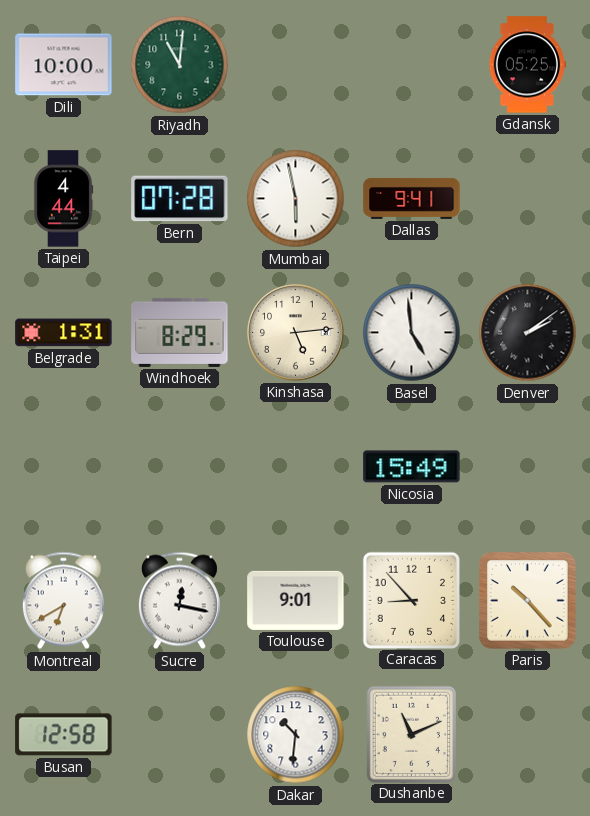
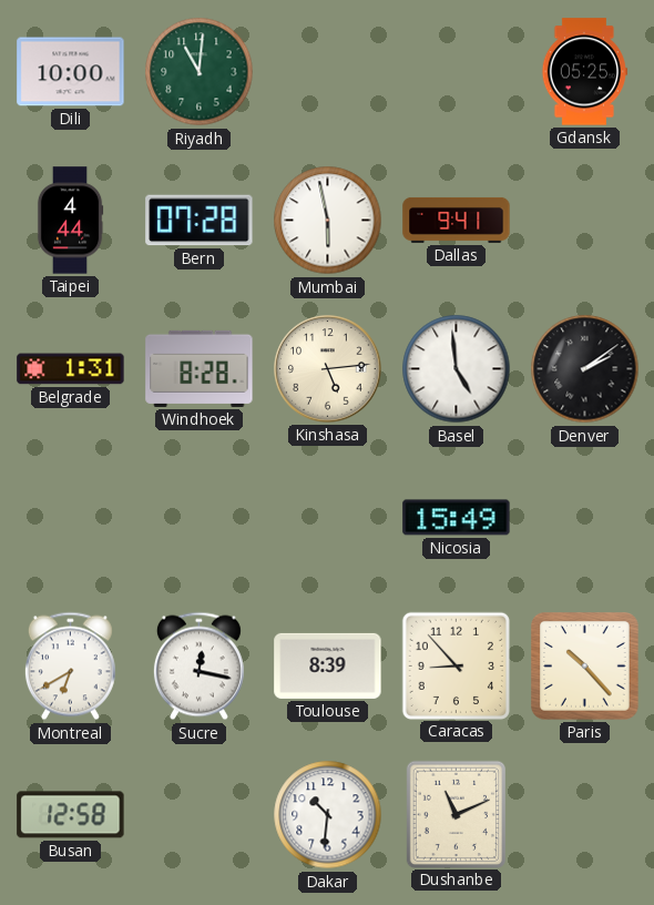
Windhoek: 8:29 -> 8:28 (200, 368)
Toulouse: 9:01 -> 8:39 (328, 665)
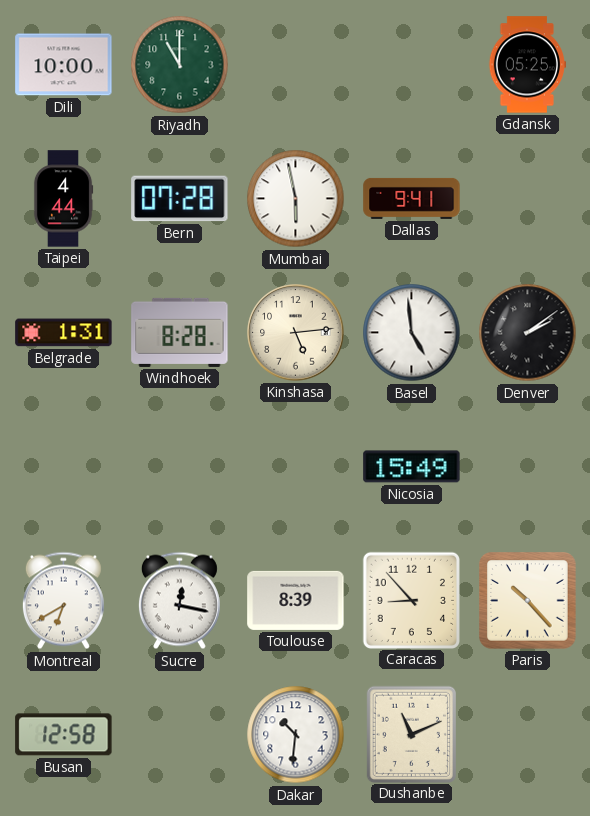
Riyadh: 11:01 -> 11:00 (180, 65)
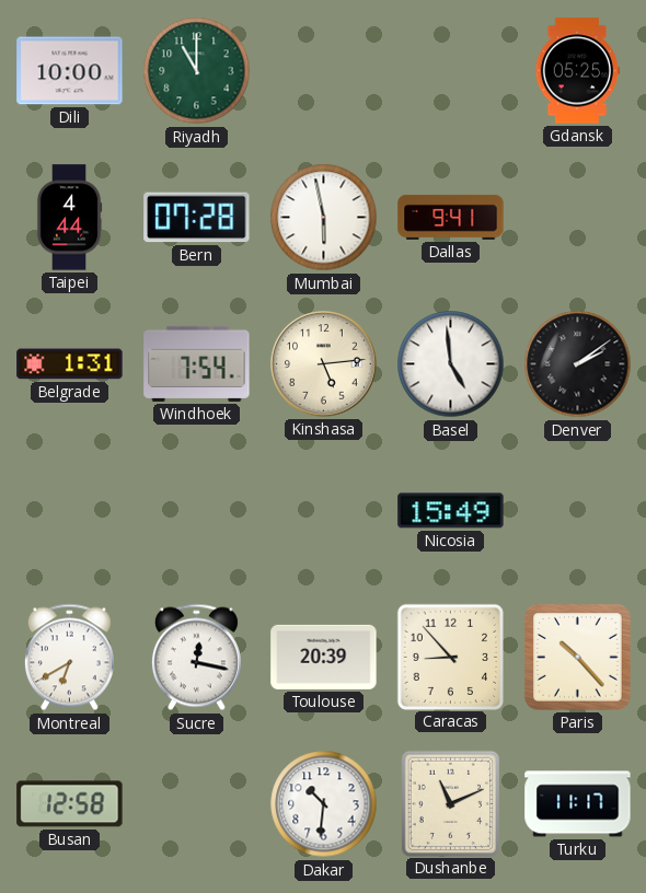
Windhoek: 8:28 -> 7:54 (197, 363)
Toulouse: 8:39 -> 20:39 (324, 657)
Turku: none -> 11:17 (578, 804)
